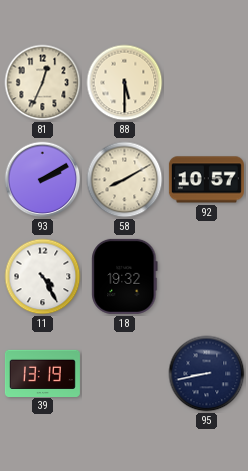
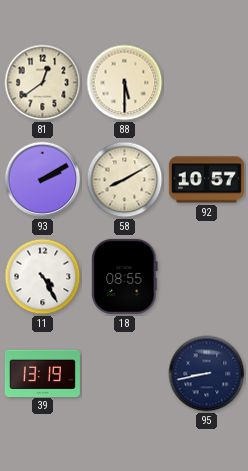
81: 12:34 -> 12:39 (43, 83)
18: 19:32 -> 08:55 (125, 276)
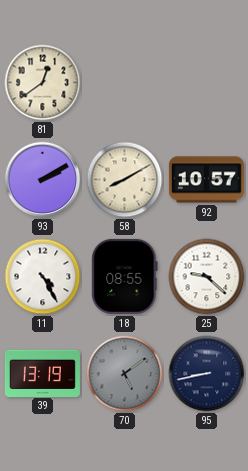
88: 5:30 -> none (125, 83)
25: none -> 9:22 (207, 277)
70: none -> 5:09 (125, 374)
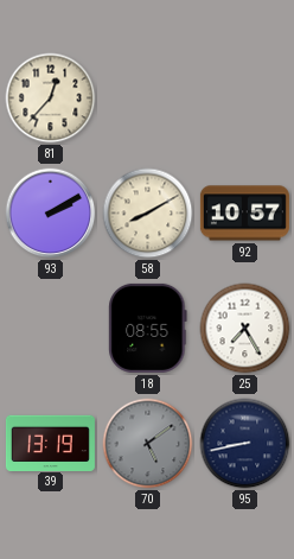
81: 12:39 -> 12:37 (51, 99)
11: 4:25 -> none (43, 277)
25: 9:22 -> 7:25 (245, 329)
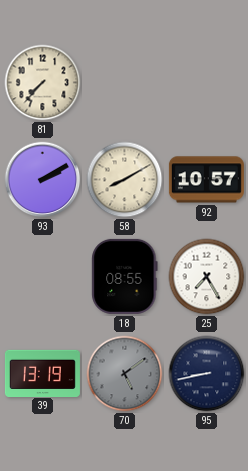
81: 12:37 -> 7:37 (43, 83)
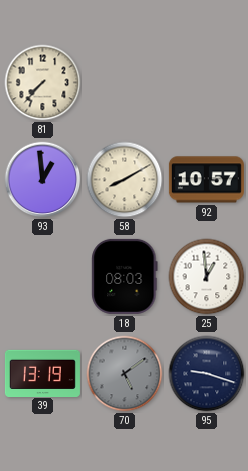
93: 2:10 -> 12:59 (43, 180)
18: 08:55 -> 08:03 (125, 276)
25: 7:25 -> 12:59 (207, 277)
95: 8:43 -> 9:18 (207, 374)
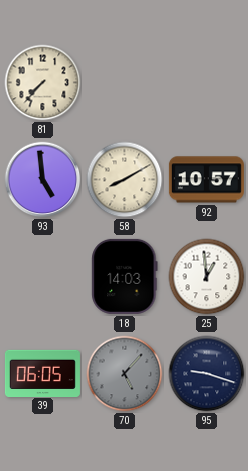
93: 12:59 -> 4:59 (43, 180)
18: 08:03 -> 14:03 (125, 276)
39: 13:19 -> 06:05 (42, 373)
70: 5:09 -> 5:07 (125, 374)
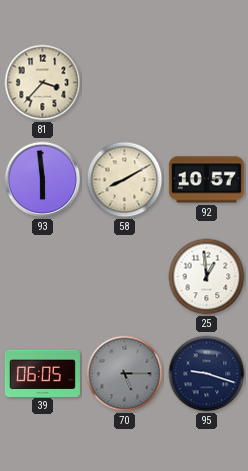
81: 7:37 -> 3:37 (43, 83)
93: 4:59 -> 5:59 (43, 180)
18: 14:03 -> none (125, 276)
70: 5:07 -> 5:15 (125, 374)
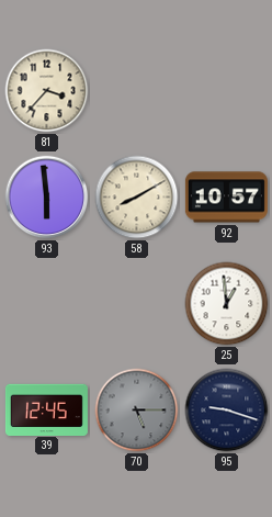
39: 06:05 -> 12:45 (46, 409)
